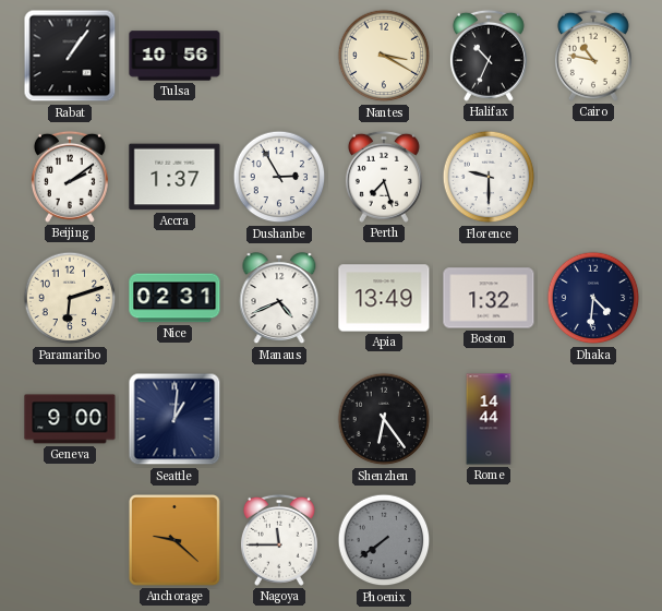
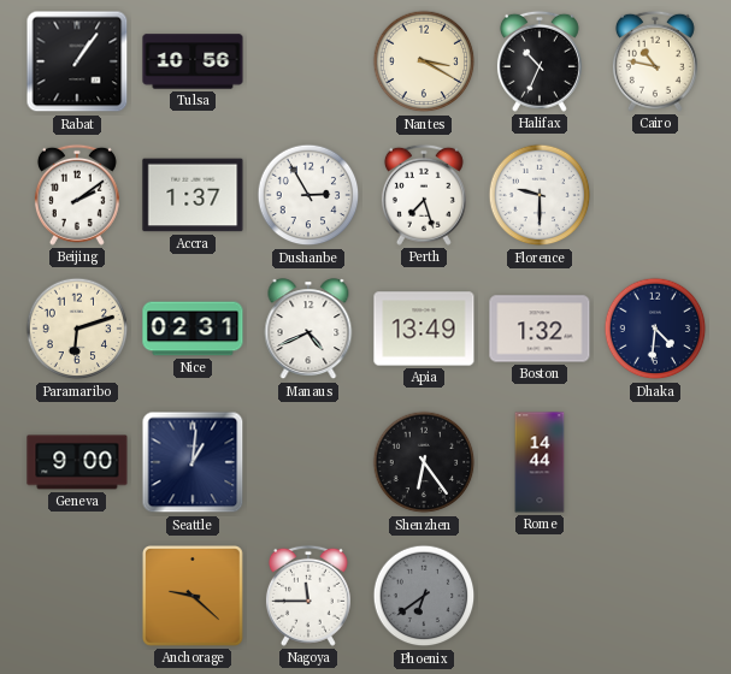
Phoenix: 7:39 -> 6:39 (424, 596)
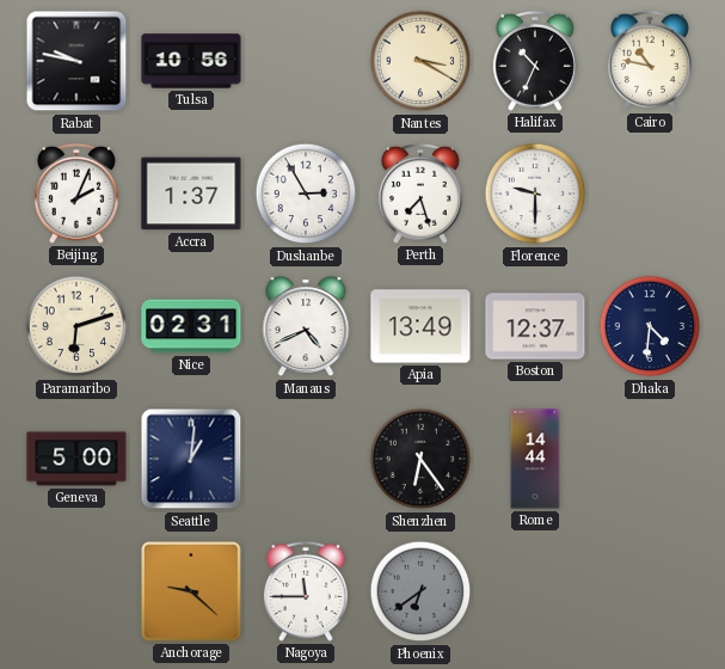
Rabat: 1:06 -> 9:47 (76, 61)
Beijing: 2:09 -> 2:04 (76, 194)
Boston: 1:32 -> 12:37 (535, 326)
Geneva: 9:00 -> 5:00 (76, 459)
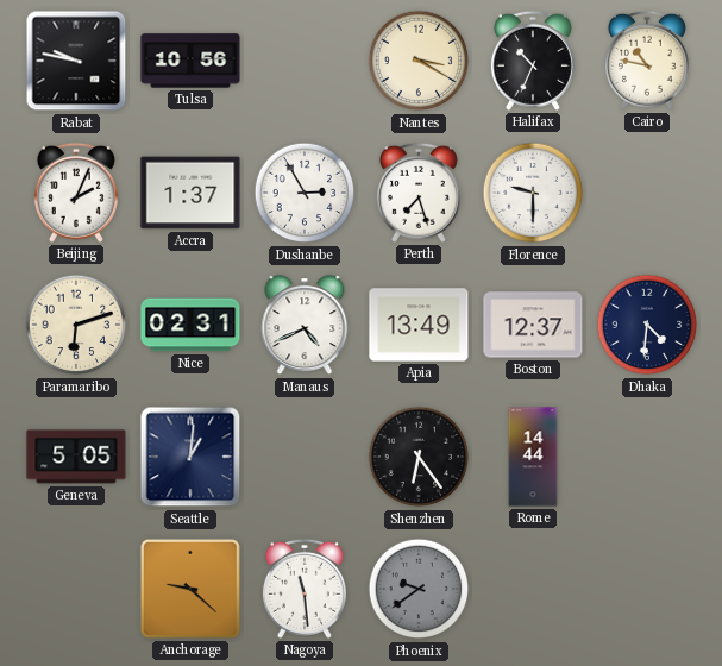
Geneva: 5:00 -> 5:05 (76, 457)
Nagoya: 11:45 -> 11:29 (305, 589)
Phoenix: 6:39 -> 9:39 (419, 589)
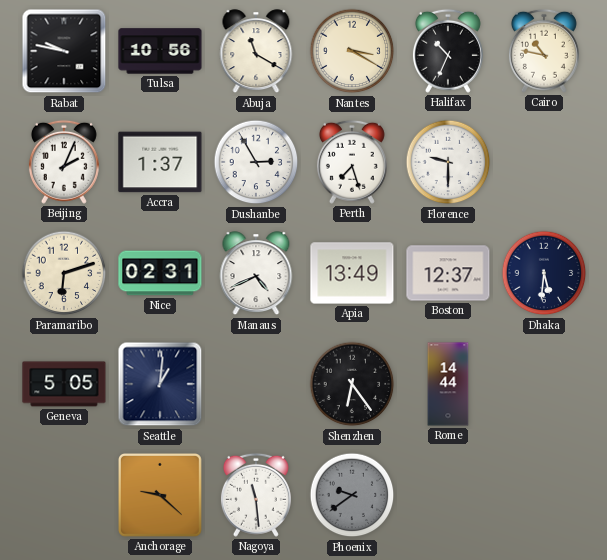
Abuja: none -> 11:20 (256, 52)
Dhaka: 4:31 -> 5:31 (544, 273)
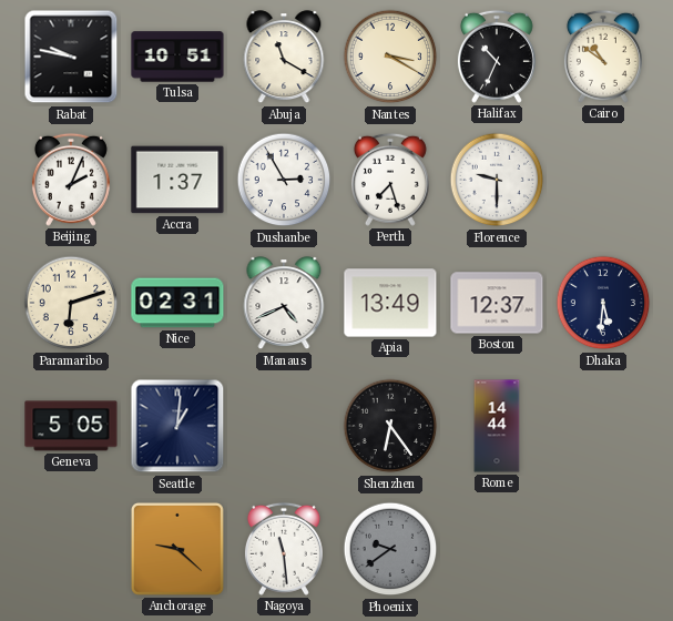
Tulsa: 10:56 -> 10:51 (177, 57)
Cairo: 10:47 -> 10:51 (603, 57)
